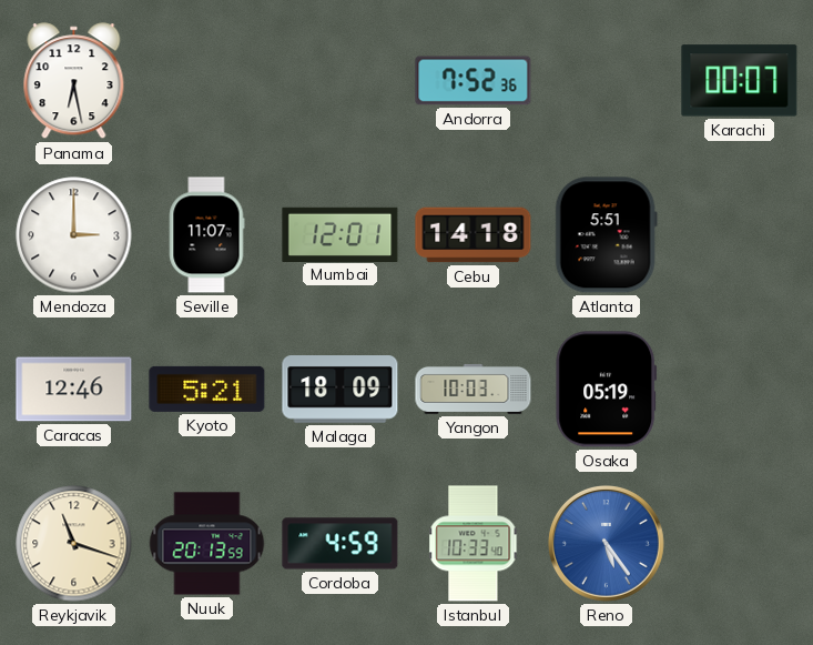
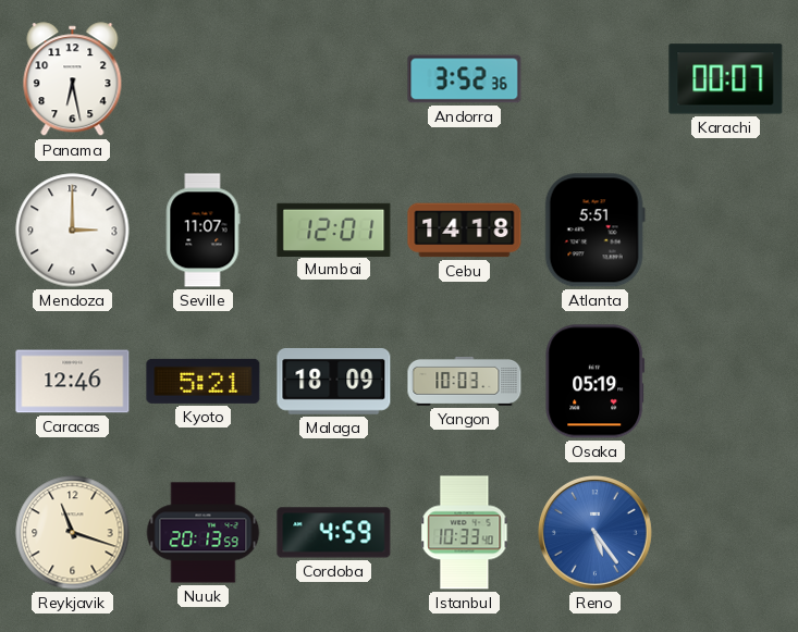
Andorra: 7:52 -> 3:52 (465, 79)
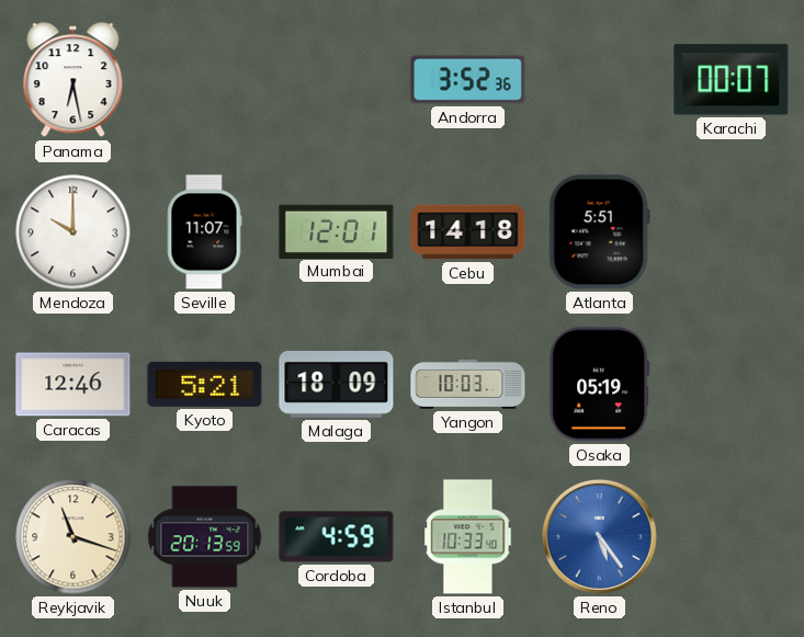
Mendoza: 3:00 -> 10:00 (73, 232)
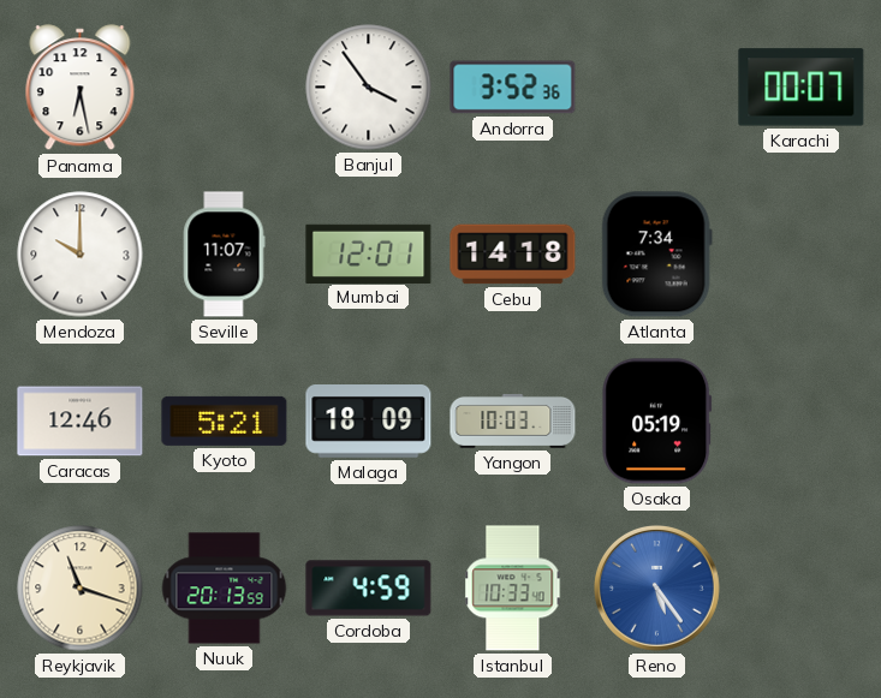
Banjul: none -> 3:54 (369, 88)
Atlanta: 5:51 -> 7:34 (656, 255)
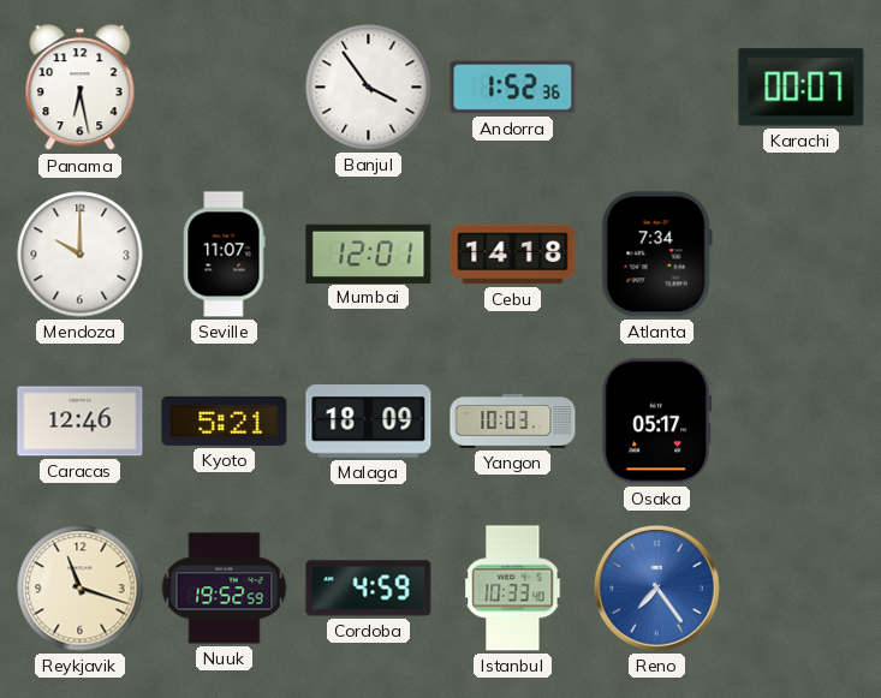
Andorra: 3:52 -> 1:52 (513, 88)
Osaka: 05:19 -> 05:17 (657, 422)
Nuuk: 20:13 -> 19:52 (225, 589)
Reno: 5:24 -> 7:24 (656, 587)
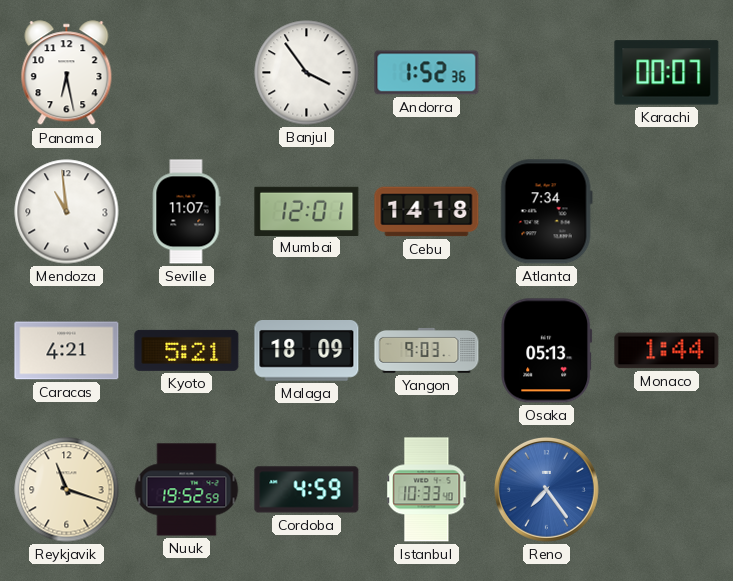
Mendoza: 10:00 -> 10:59 (67, 212)
Caracas: 12:46 -> 4:21 (67, 351)
Yangon: 10:03 -> 9:03 (427, 350)
Osaka: 05:17 -> 05:13 (547, 351)
Monaco: none -> 1:44 (667, 351)
